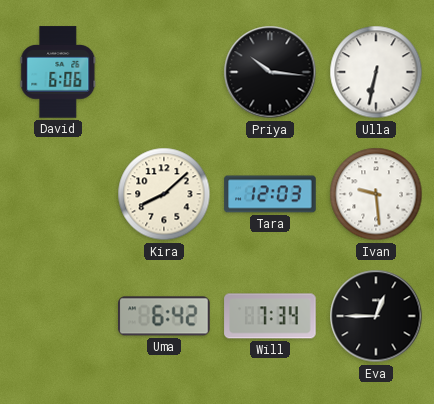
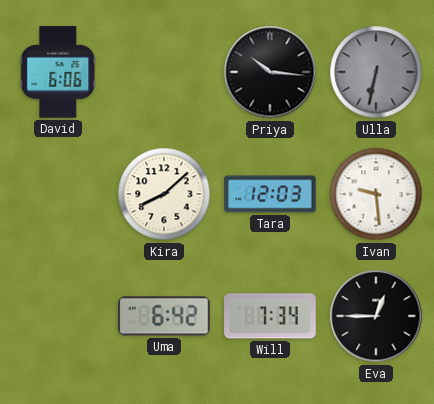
Ulla dial: white -> grey (376, 72)
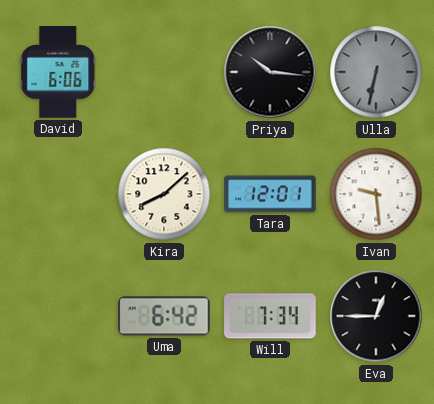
Tara: 12:03 -> 12:01 (270, 194)
